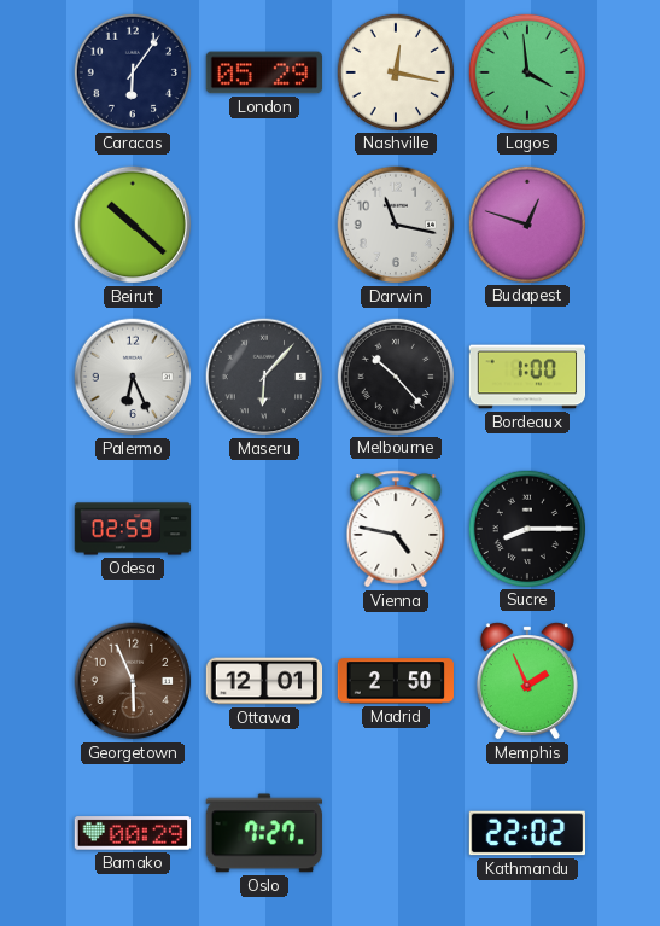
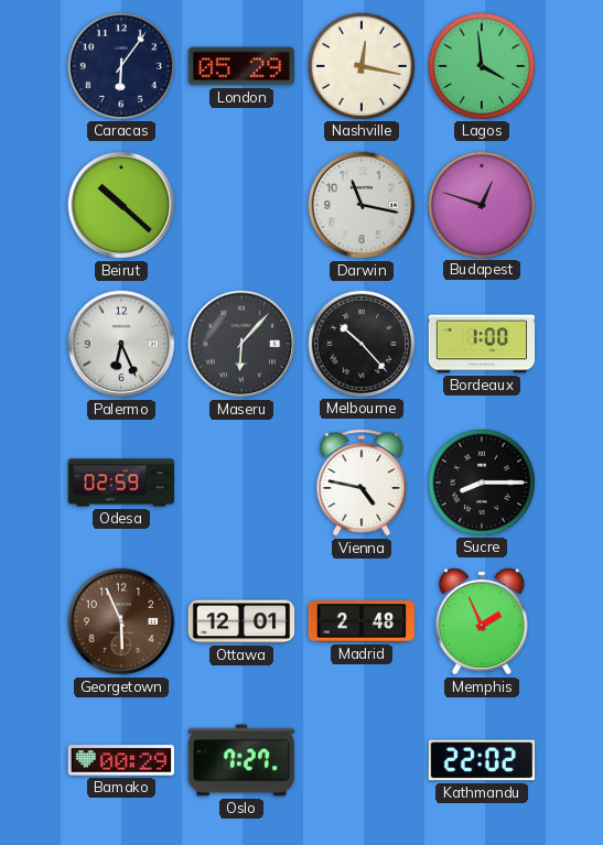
Madrid: 2:50 -> 2:48 (360, 621)
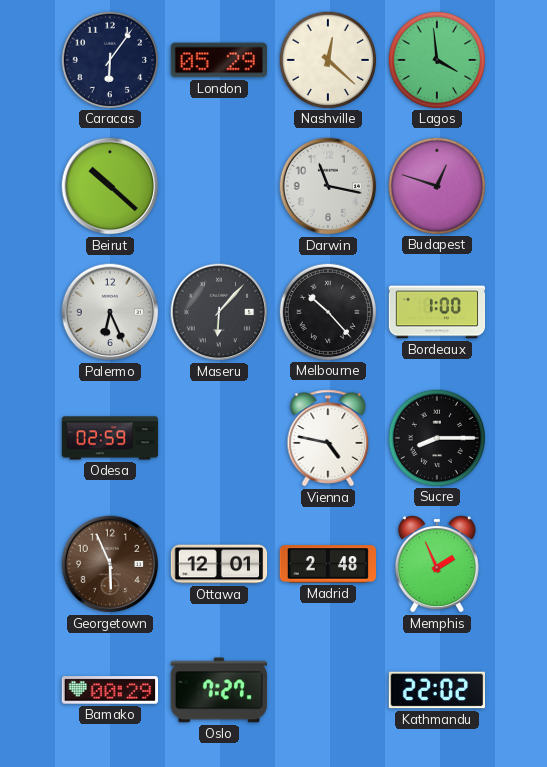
Nashville: 12:17 -> 12:22 (327, 59)
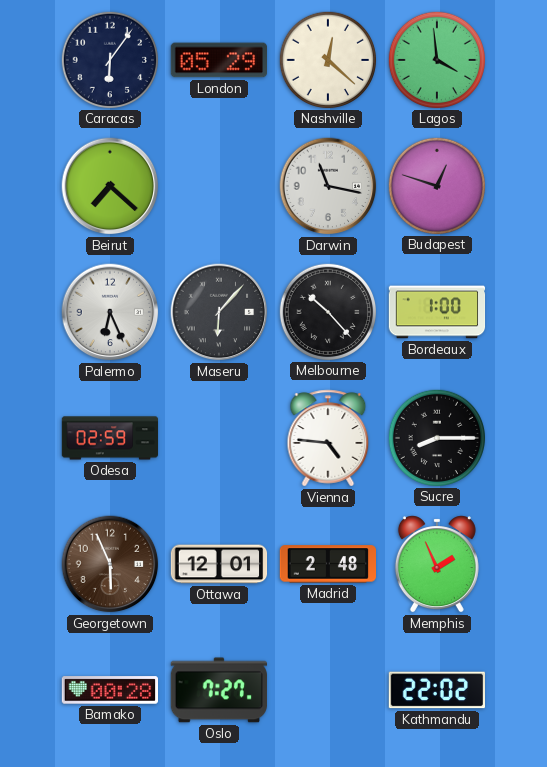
Beirut: 10:22 -> 7:22 (110, 186)
Vienna: 4:47 -> 4:46 (328, 438)
Bamako: 00:29 -> 00:28 (109, 690)
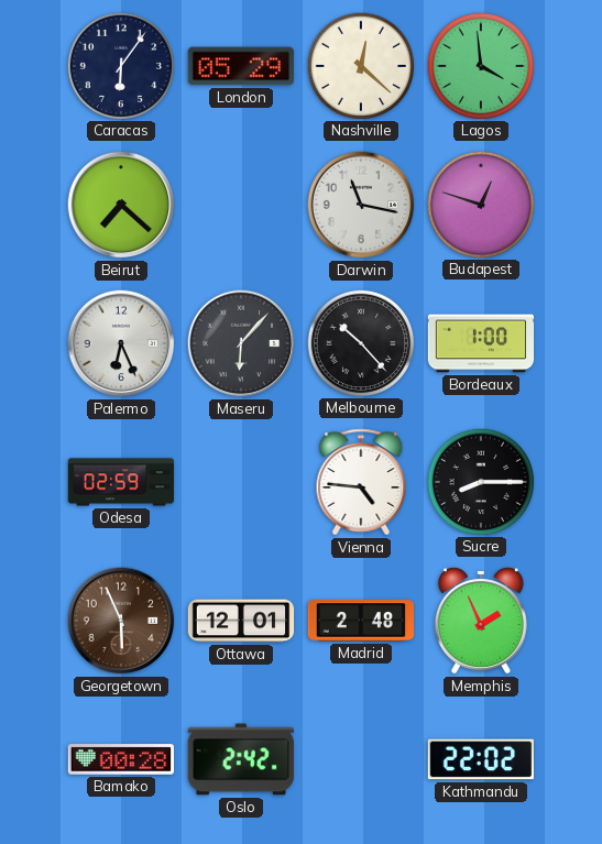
Oslo: 7:27 -> 2:42 (240, 759)
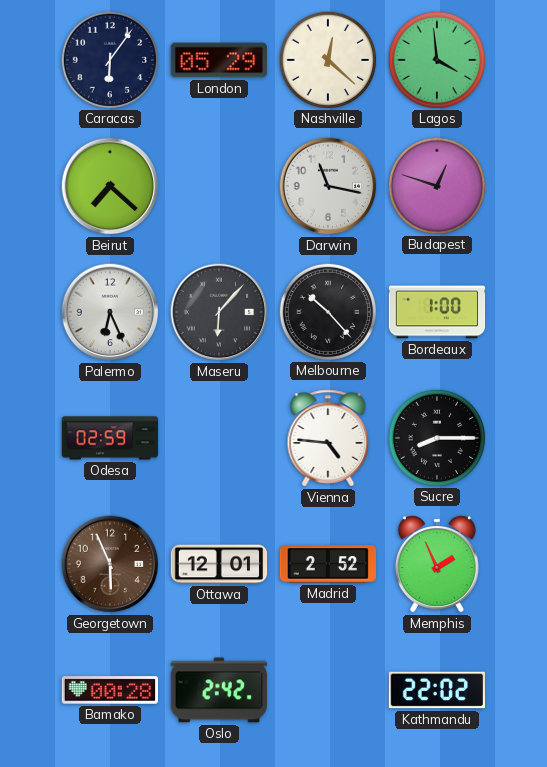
Madrid: 2:48 -> 2:52 (327, 564)
